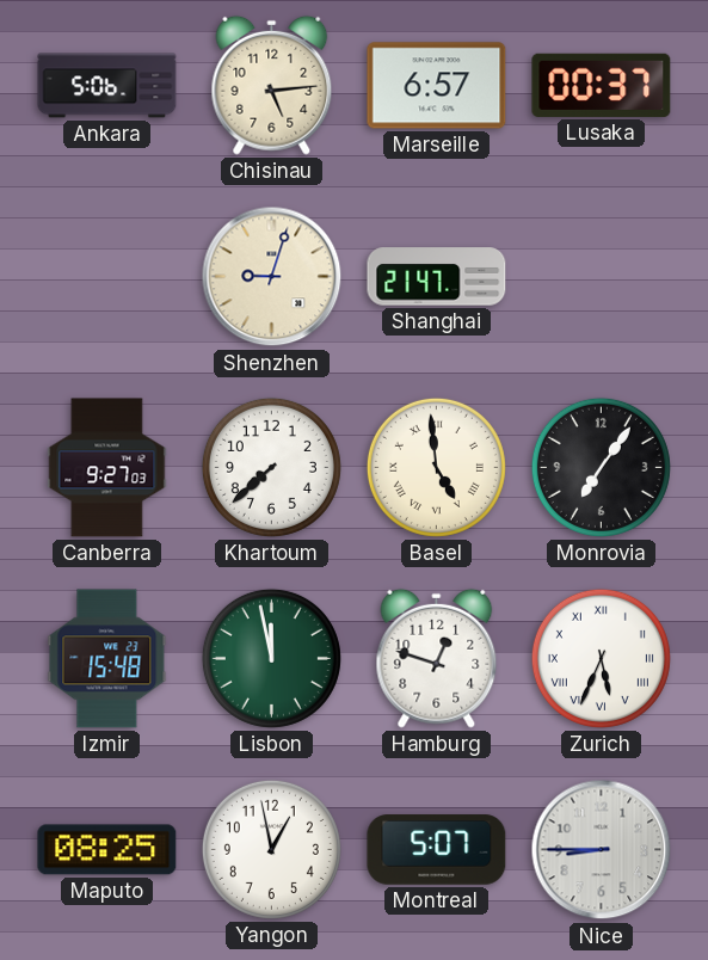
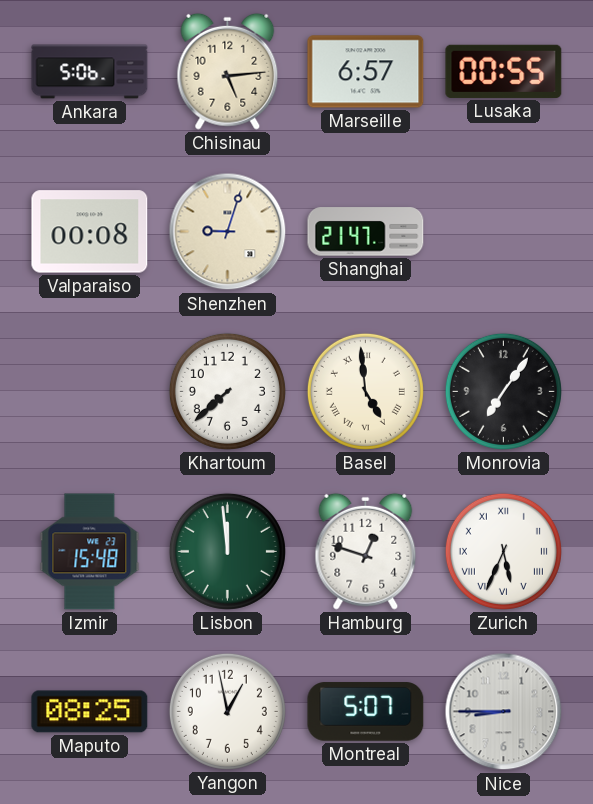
Lusaka: 00:37 -> 00:55 (504, 71)
Valparaiso: none -> 00:08 (90, 232)
Canberra: 9:27 -> none (107, 468)
Lisbon: 11:58 -> 11:59 (227, 551)
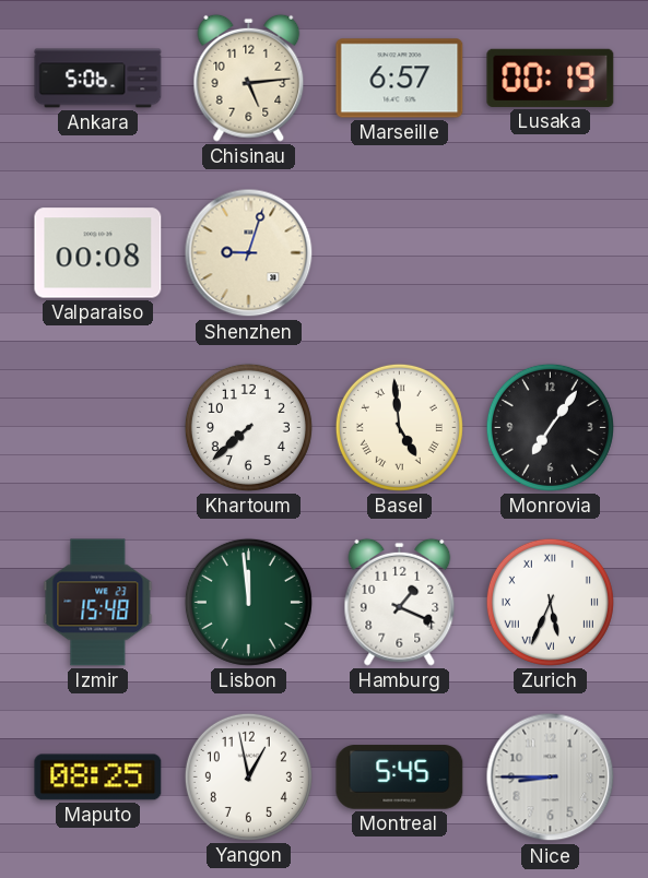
Lusaka: 00:55 -> 00:19 (551, 78)
Shanghai: 21:47 -> none (366, 232)
Hamburg: 12:48 -> 1:19 (400, 602)
Montreal: 5:07 -> 5:45 (400, 778)
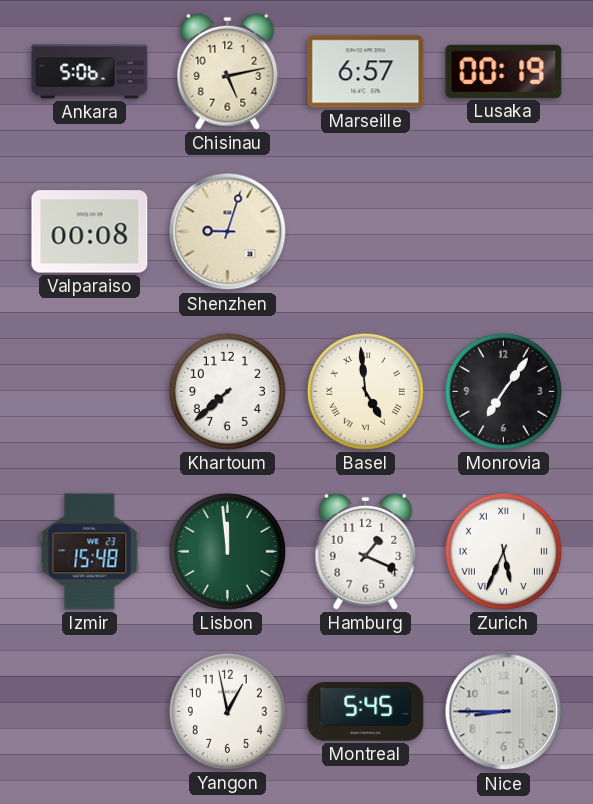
Chisinau: 5:14 -> 5:13 (228, 71)
Maputo: 08:25 -> none (98, 778)
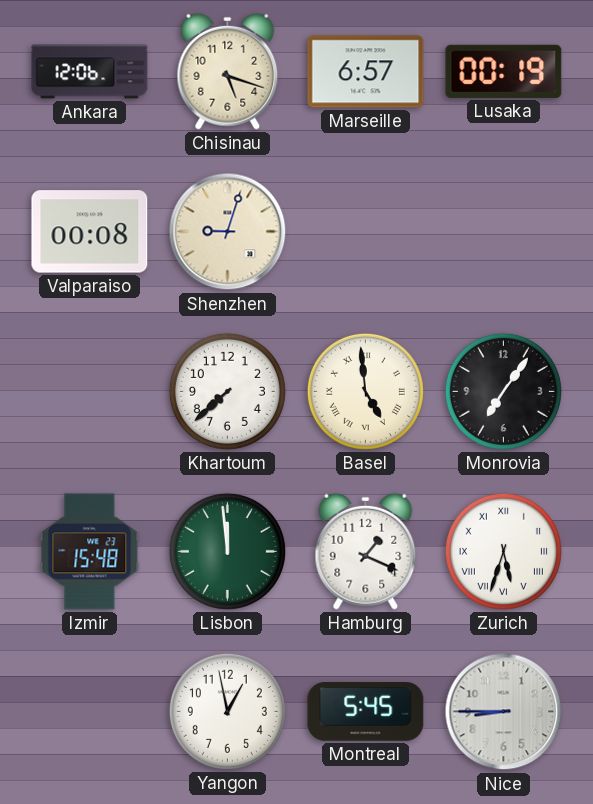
Ankara: 5:06 -> 12:06 (90, 72)
Chisinau: 5:13 -> 5:18 (228, 71)
Zurich: 5:34 -> 5:33 (503, 551)
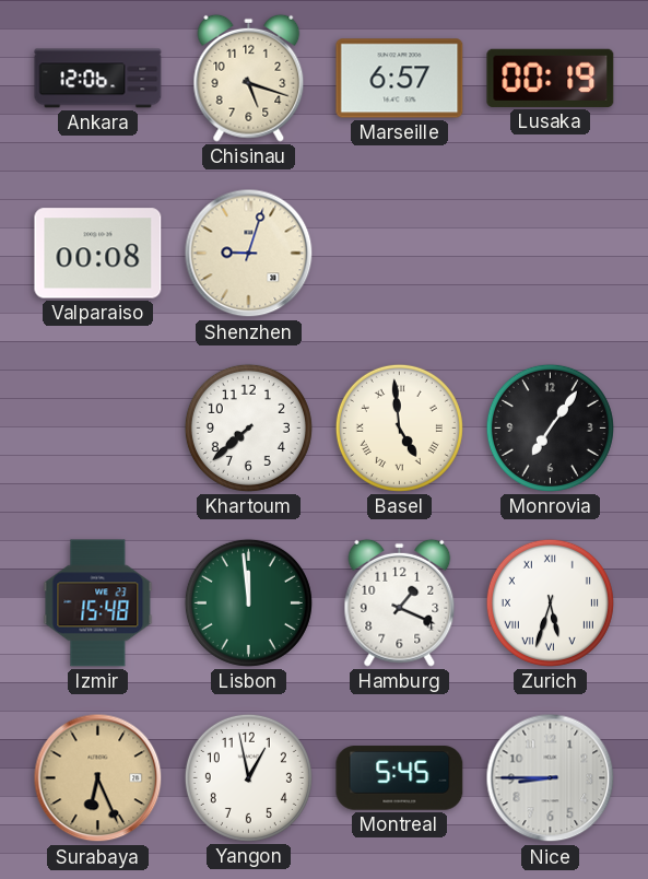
Surabaya: none -> 6:26 (98, 778)
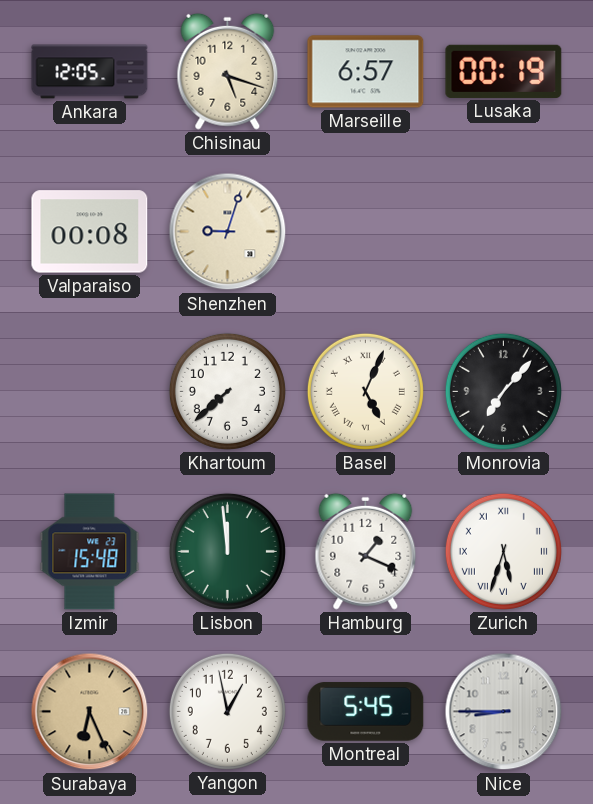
Ankara: 12:06 -> 12:05 (90, 72)
Basel: 4:59 -> 5:04 (365, 391)
Monrovia: 7:06 -> 7:07 (503, 391)
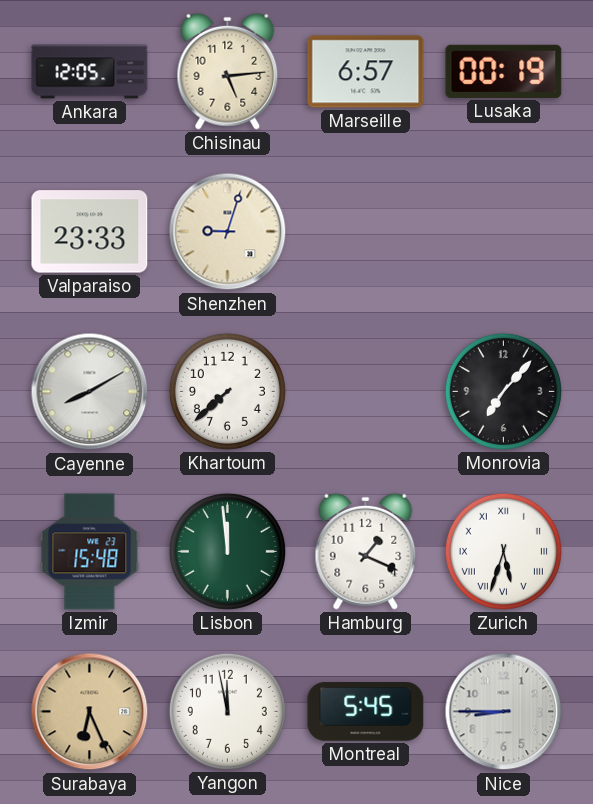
Chisinau: 5:18 -> 5:14 (228, 71)
Valparaiso: 00:08 -> 23:33 (90, 232)
Cayenne: none -> 8:10 (90, 392)
Basel: 5:04 -> none (365, 391)
Yangon: 12:58 -> 11:58 (227, 711)
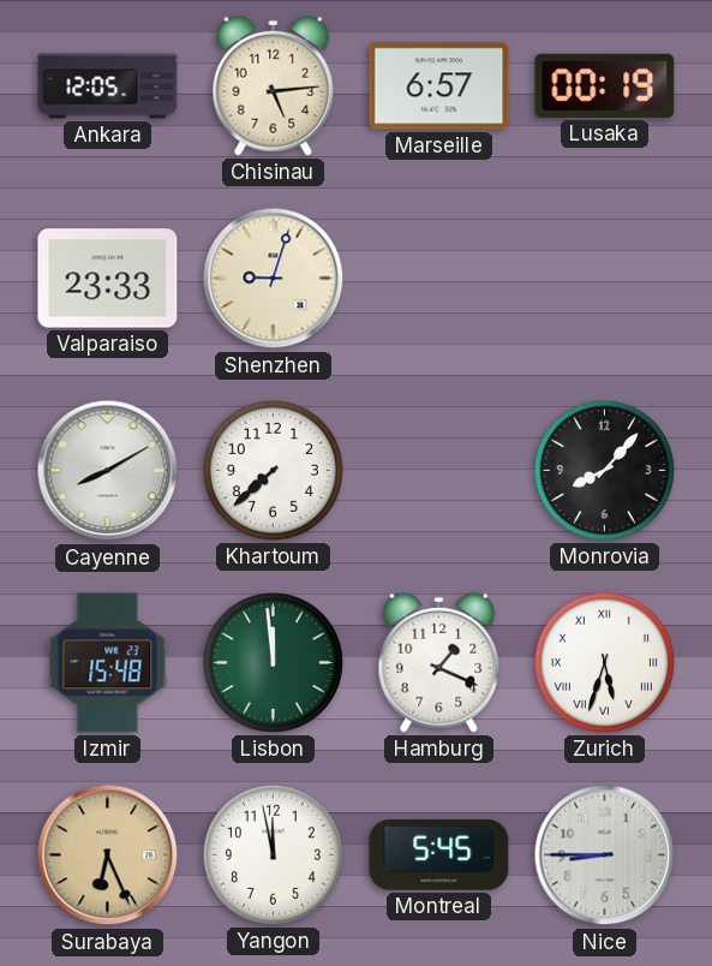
Monrovia: 7:07 -> 8:07 (604, 470)
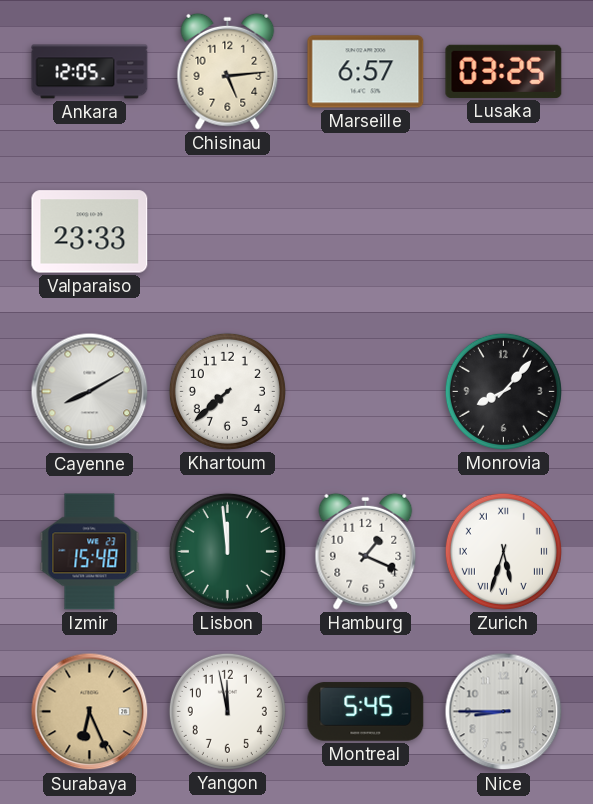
Lusaka: 00:19 -> 03:25 (504, 71)
Shenzhen: 9:03 -> none (274, 279)
